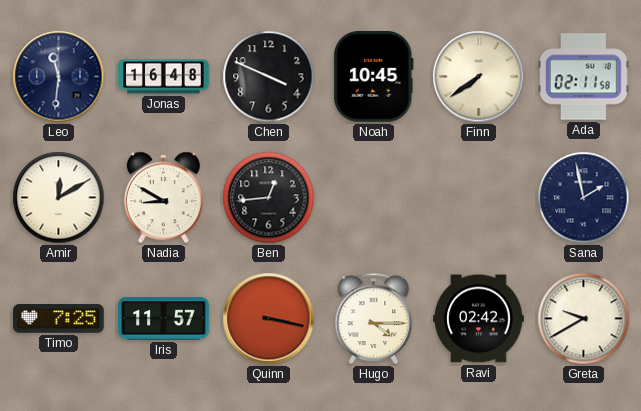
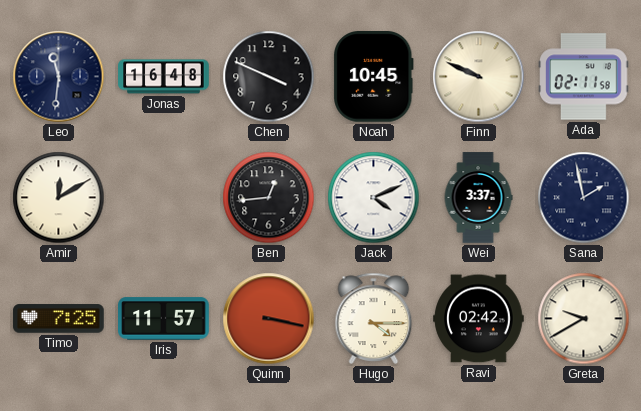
Finn: 7:39 -> 9:49 (479, 77)
Nadia: 8:50 -> none (163, 198)
Jack: none -> 4:11 (374, 198)
Wei: none -> 3:37 (478, 198)
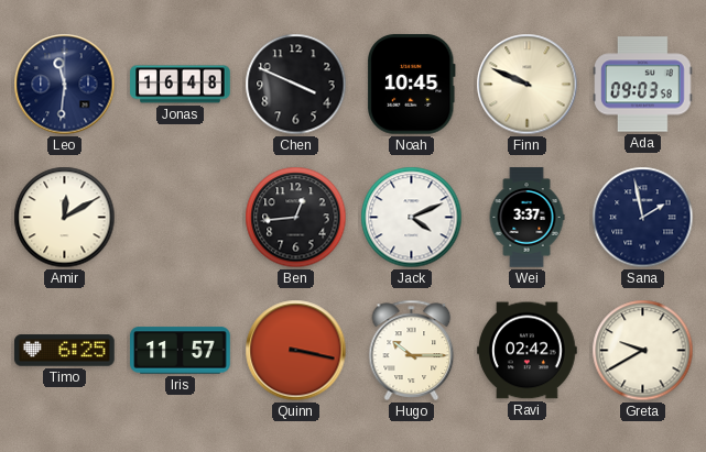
Ada: 02:11 -> 09:03 (643, 85)
Timo: 7:25 -> 6:25 (65, 351)
Hugo: 4:15 -> 10:15 (412, 350)
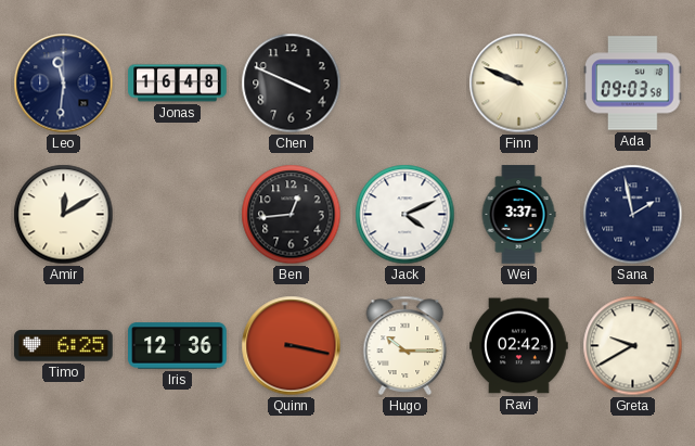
Noah: 10:45 -> none (412, 85)
Iris: 11:57 -> 12:36 (178, 346)
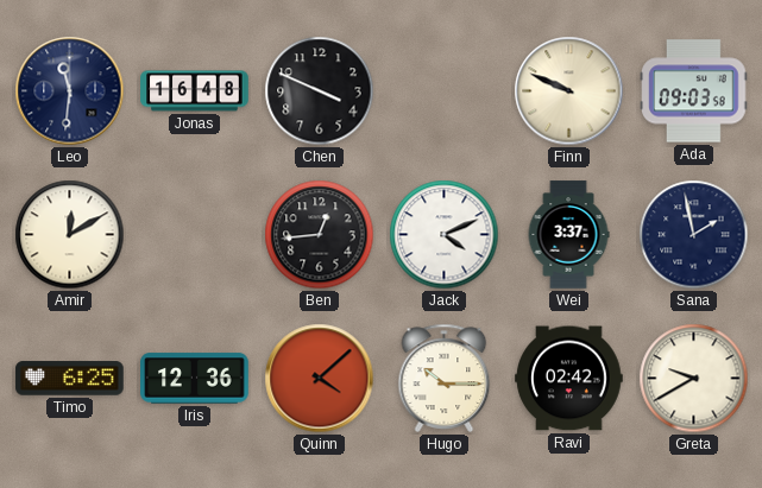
Quinn: 3:17 -> 4:08 (320, 379)
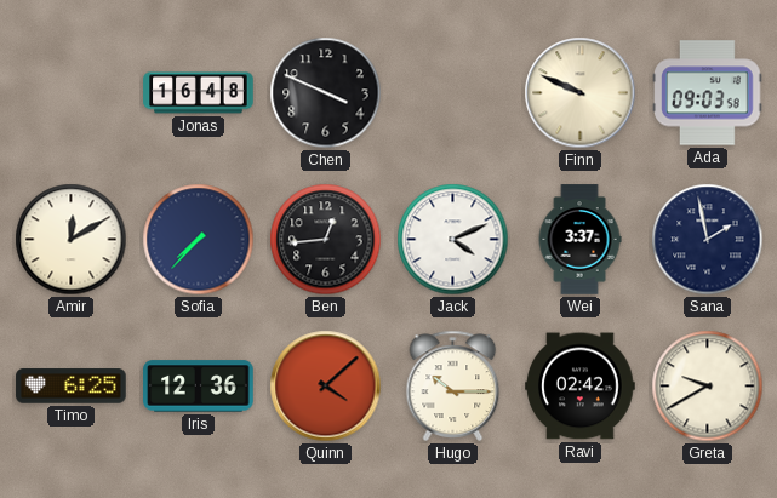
Leo: 11:31 -> none (70, 91)
Sofia: none -> 7:37 (199, 240)
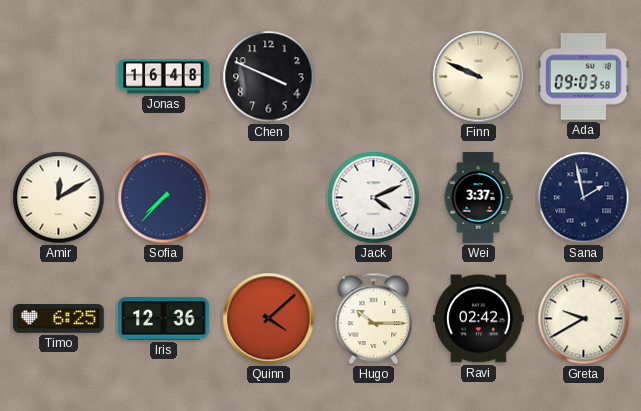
Ben: 12:44 -> none (326, 240)
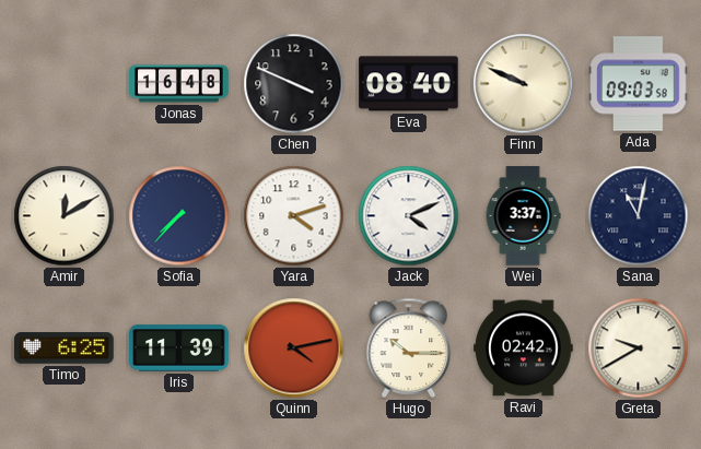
Eva: none -> 08:40 (409, 84)
Yara: none -> 4:12 (294, 216)
Sana: 1:58 -> 11:02 (639, 216)
Iris: 12:36 -> 11:39 (179, 348)
Quinn: 4:08 -> 4:13 (294, 348)
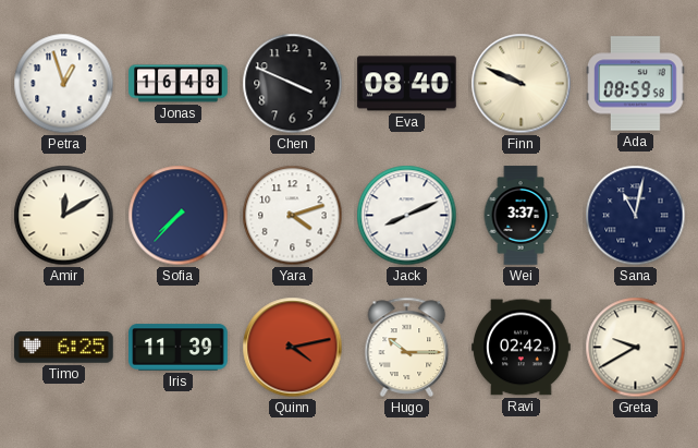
Petra: none -> 12:57 (64, 84)
Ada: 09:03 -> 08:59 (636, 84)
Jack: 4:11 -> 8:11 (407, 216)
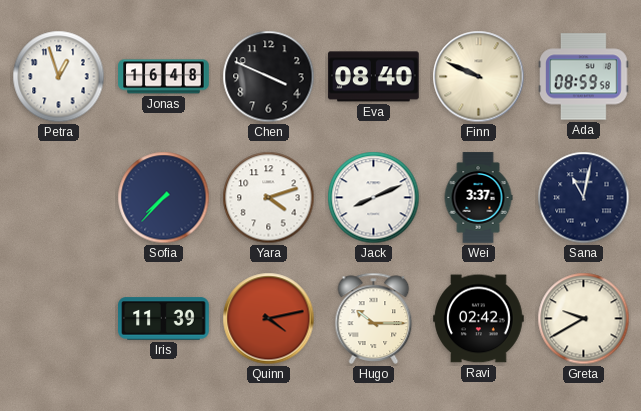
Amir: 12:10 -> none (64, 216)
Timo: 6:25 -> none (64, 348)
